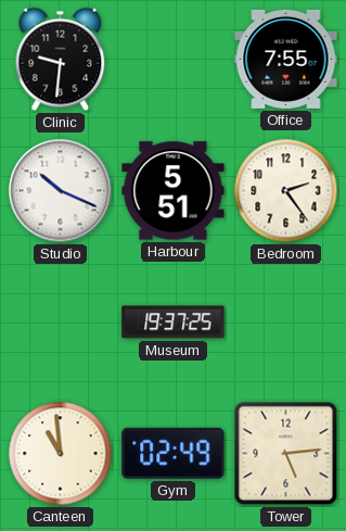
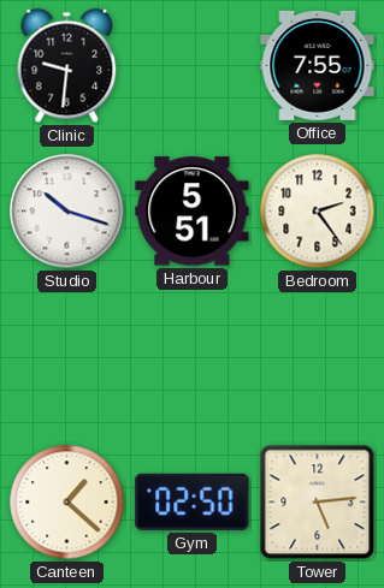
Studio: 10:19 -> 10:18 (67, 212)
Museum: 19:37 -> none (174, 323)
Canteen: 10:59 -> 1:22 (67, 503)
Gym: 02:49 -> 02:50 (193, 501)
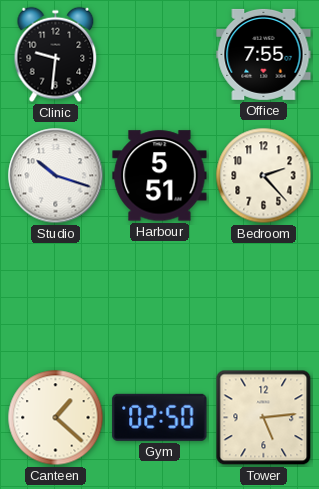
Bedroom: 2:24 -> 2:23 (264, 176)
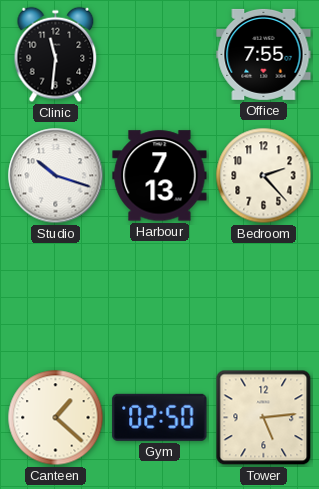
Clinic: 9:31 -> 11:31 (56, 55)
Harbour: 5:51 -> 7:13 (160, 176)
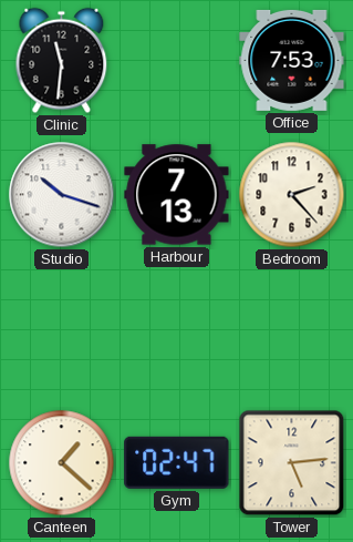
Office: 7:55 -> 7:53 (292, 60)
Gym: 02:50 -> 02:47 (177, 462)
